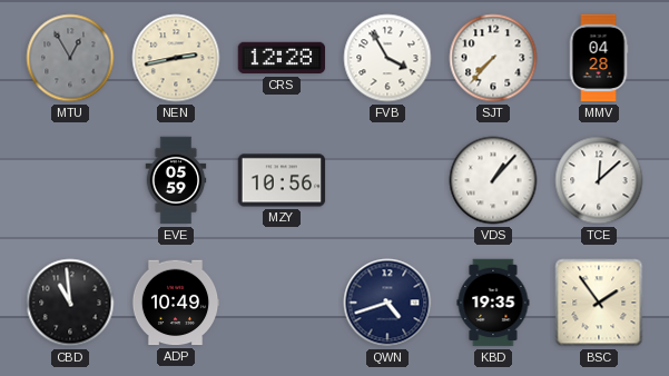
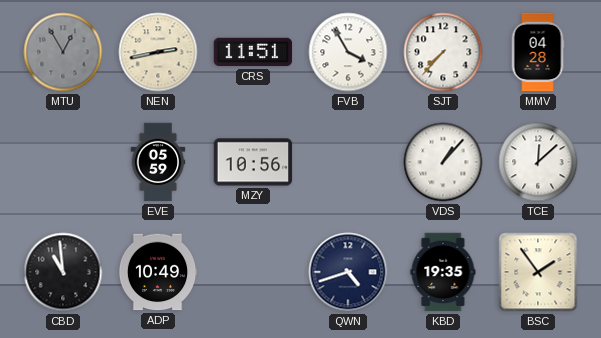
CRS: 12:28 -> 11:51 (253, 52)
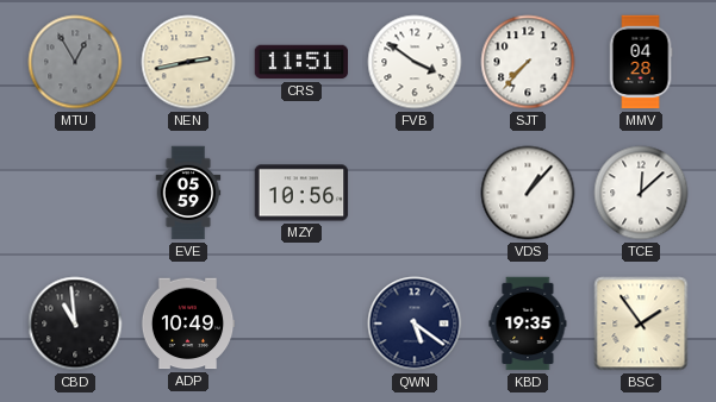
FVB: 3:55 -> 3:51 (415, 62)
QWN: 4:42 -> 5:21 (415, 324)
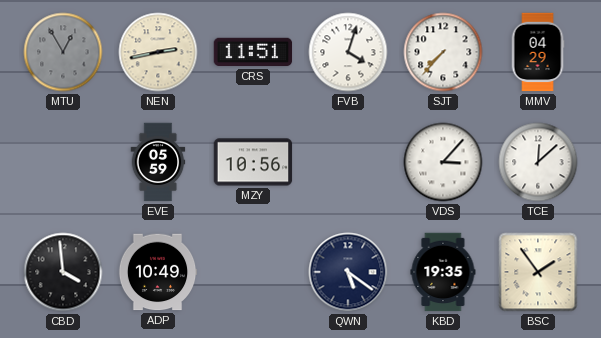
FVB: 3:51 -> 4:03 (348, 52)
MMV: 04:28 -> 04:29 (538, 52)
VDS: 1:07 -> 3:07 (443, 162)
CBD: 10:59 -> 3:59 (63, 272)
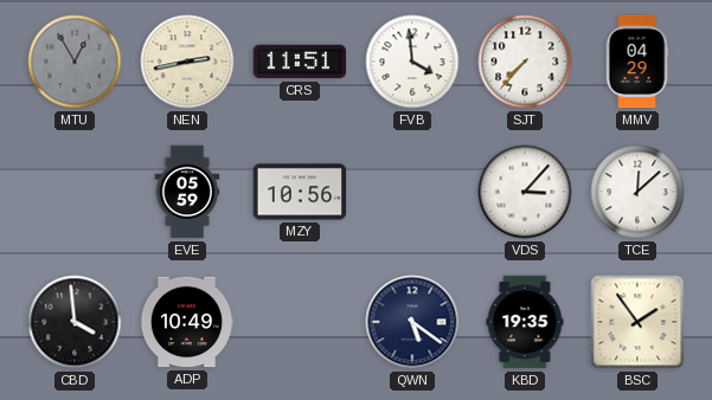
FVB: 4:03 -> 3:59 (412, 62)
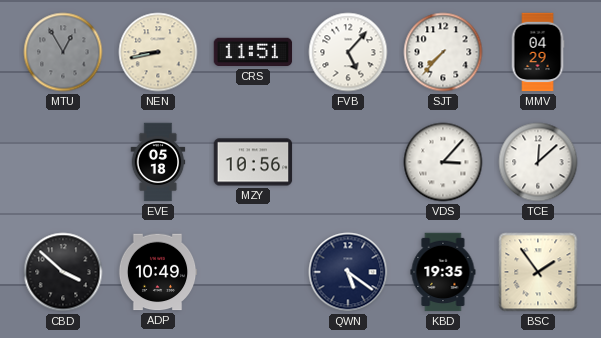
NEN: 2:43 -> 8:43 (158, 52)
FVB: 3:59 -> 5:07 (348, 52)
EVE: 05:59 -> 05:18 (158, 162)
CBD: 3:59 -> 3:52 (63, 272)
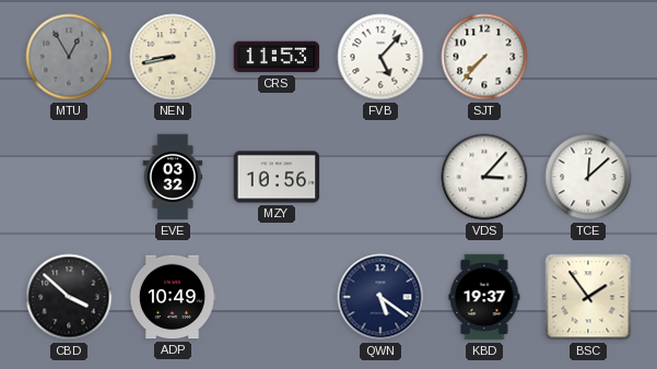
CRS: 11:51 -> 11:53 (277, 57)
MMV: 04:29 -> none (538, 52)
EVE: 05:18 -> 03:32 (173, 177)
KBD: 19:35 -> 19:37 (484, 297)
